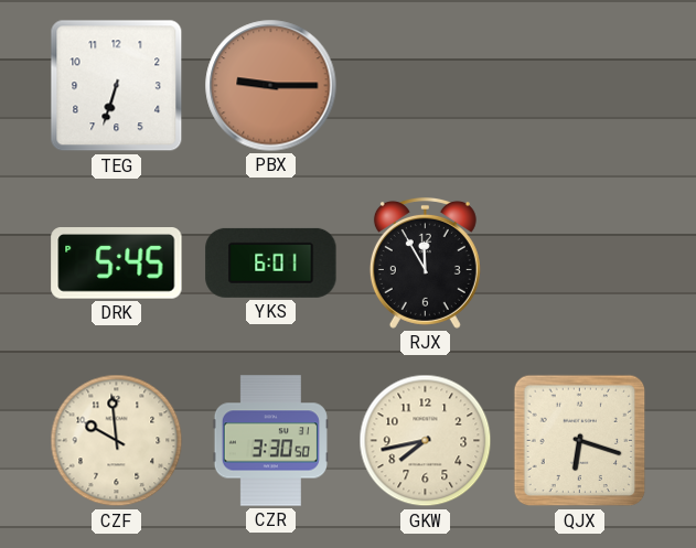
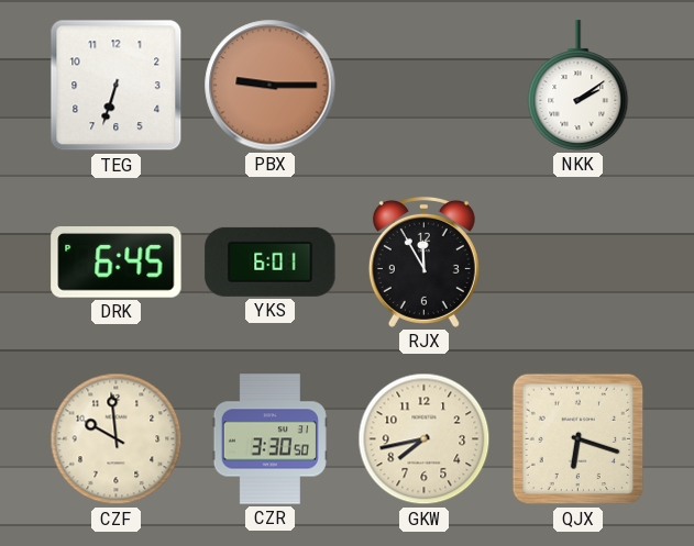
NKK: none -> 2:09 (579, 86)
DRK: 5:45 -> 6:45 (117, 263)
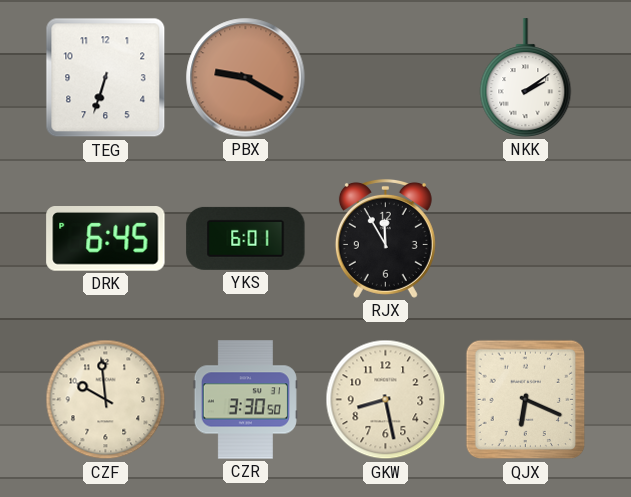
PBX: 9:15 -> 9:20 (246, 78)
GKW: 7:43 -> 8:28 (386, 400)
QJX: 6:18 -> 6:19 (526, 400)
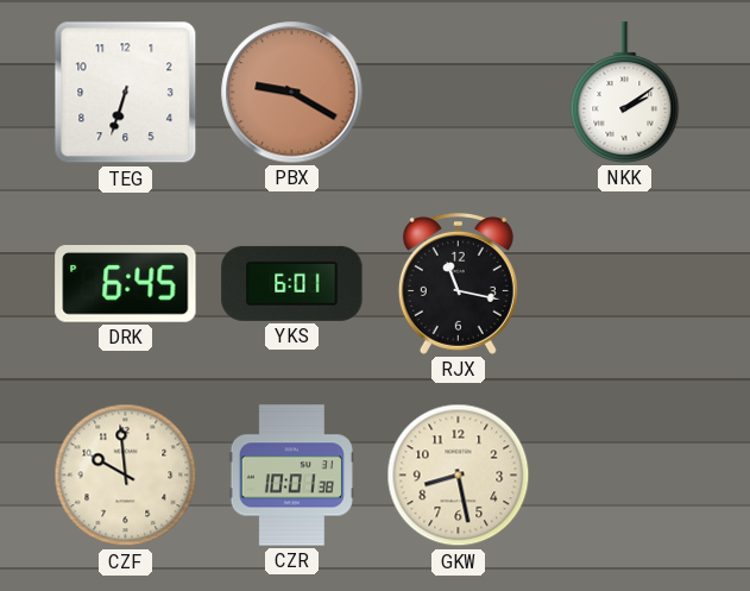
RJX: 11:55 -> 11:17 (458, 283)
CZR: 3:30 -> 10:01 (291, 476)
QJX: 6:19 -> none (526, 400)
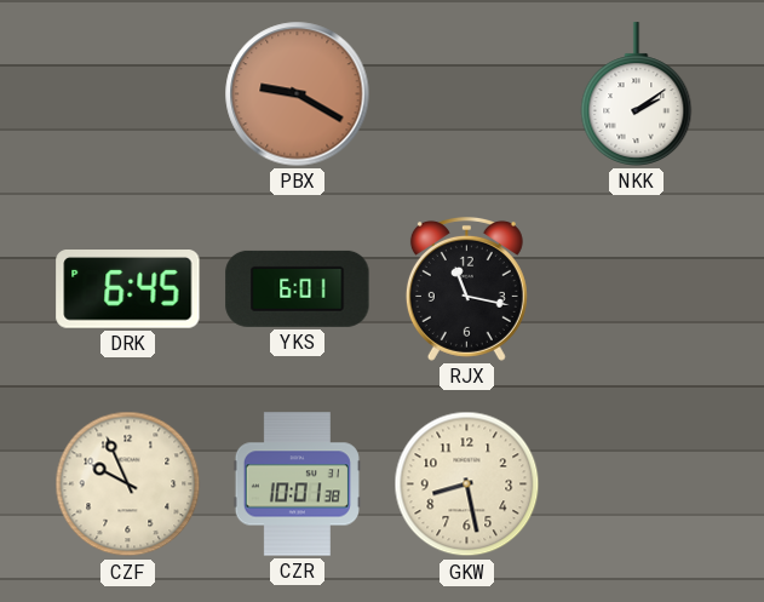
TEG: 6:33 -> none (126, 93)
CZF: 9:59 -> 9:56 (128, 485)
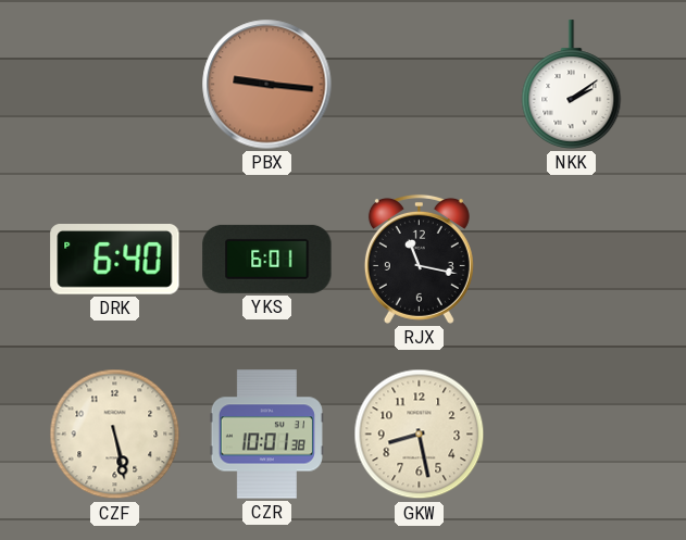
PBX: 9:20 -> 9:16 (267, 85)
DRK: 6:45 -> 6:40 (115, 260)
CZF: 9:56 -> 5:28 (115, 435)
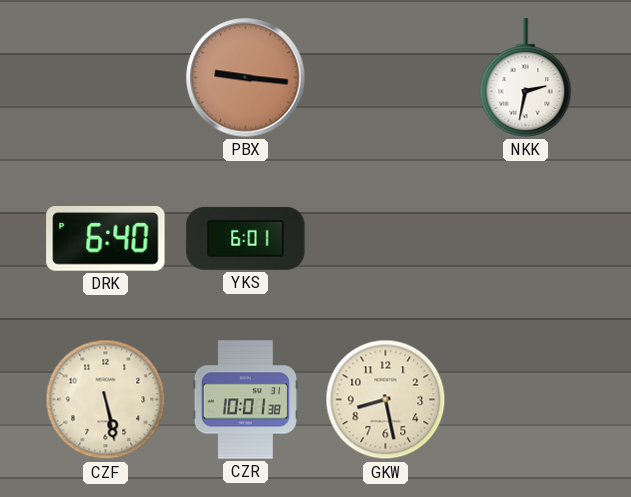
NKK: 2:09 -> 2:32 (526, 78)
RJX: 11:17 -> none (419, 259)
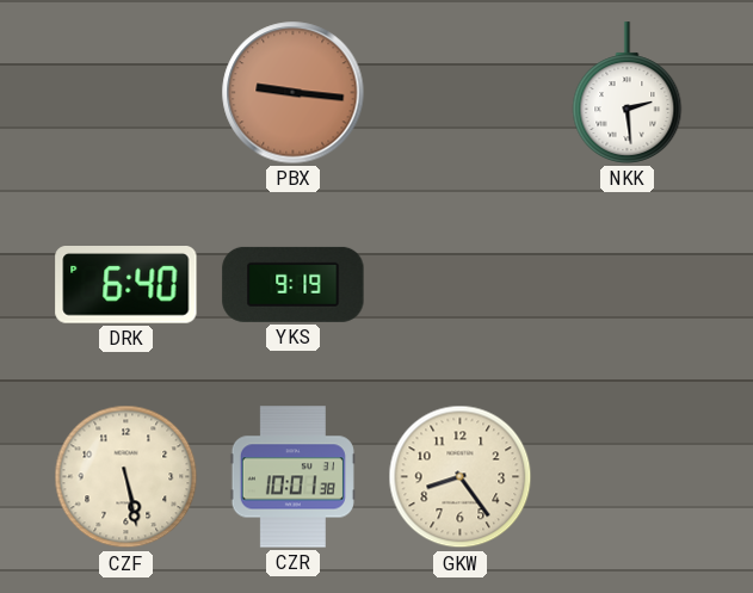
NKK: 2:32 -> 2:29 (628, 93)
YKS: 6:01 -> 9:19 (294, 284)
GKW: 8:28 -> 8:24 (461, 477)
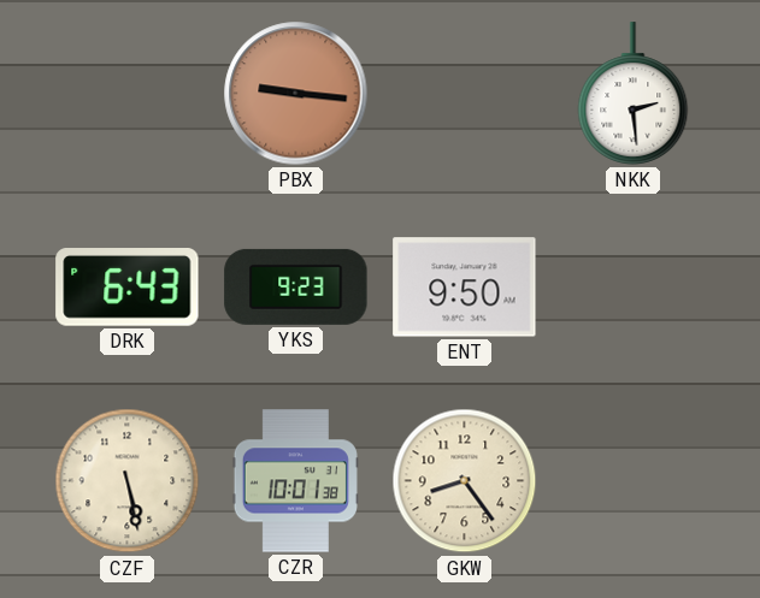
DRK: 6:40 -> 6:43 (128, 288)
YKS: 9:19 -> 9:23 (296, 286)
ENT: none -> 9:50 (465, 288)
